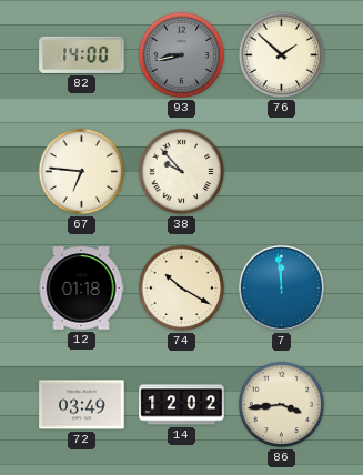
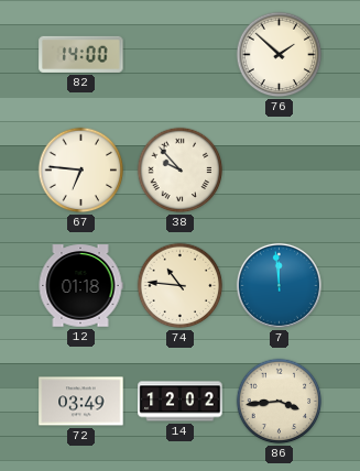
93: 8:43 -> none (182, 55)
74: 10:20 -> 10:46 (181, 286)
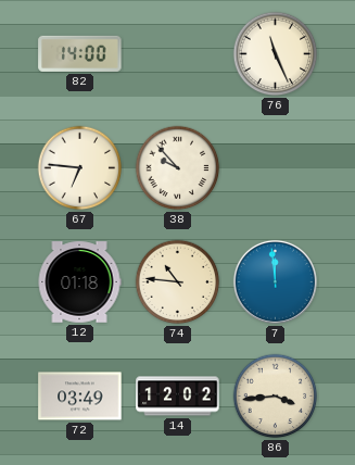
76: 1:52 -> 11:26 (276, 54)
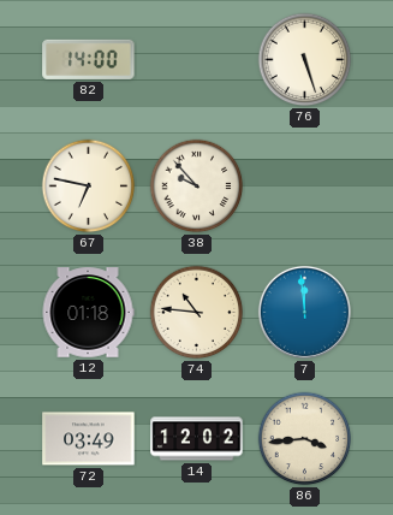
76: 11:26 -> 5:27 (305, 60)
67: 6:46 -> 6:47 (89, 187)
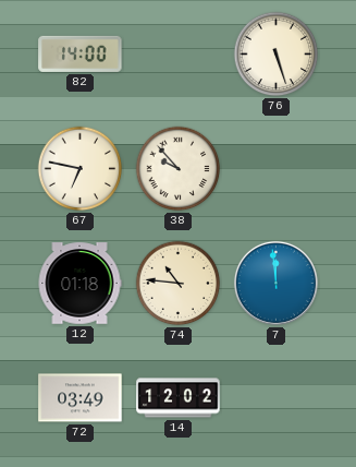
86: 3:44 -> none (305, 439)
